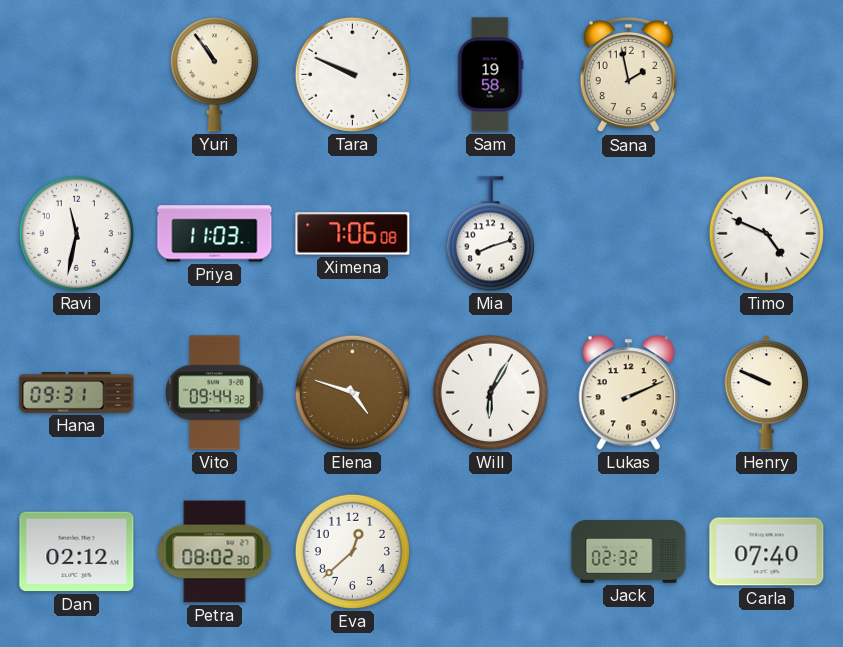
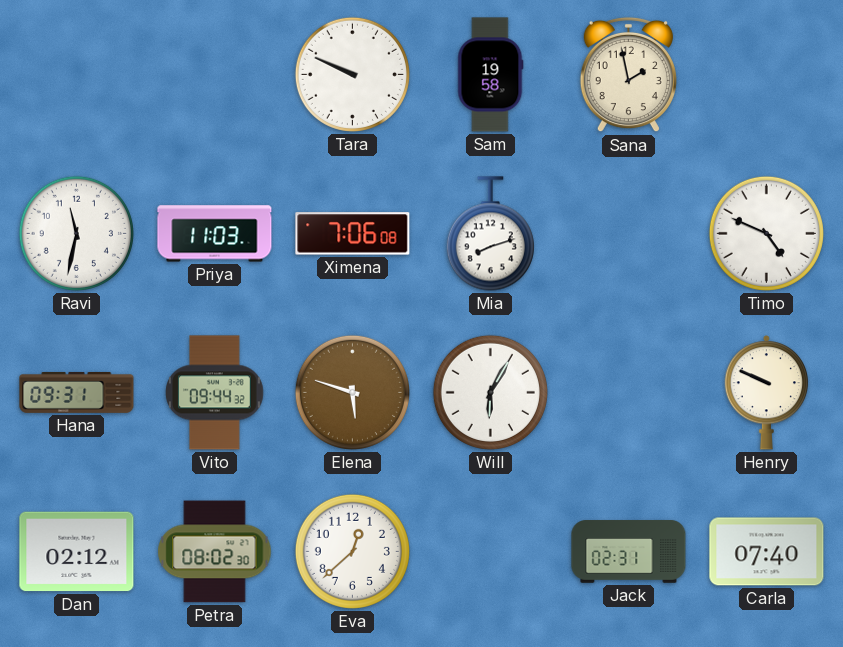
Yuri: 10:54 -> none (214, 75)
Elena: 4:48 -> 5:48 (352, 392)
Lukas: 2:11 -> none (628, 393)
Jack: 02:32 -> 02:31 (629, 552)
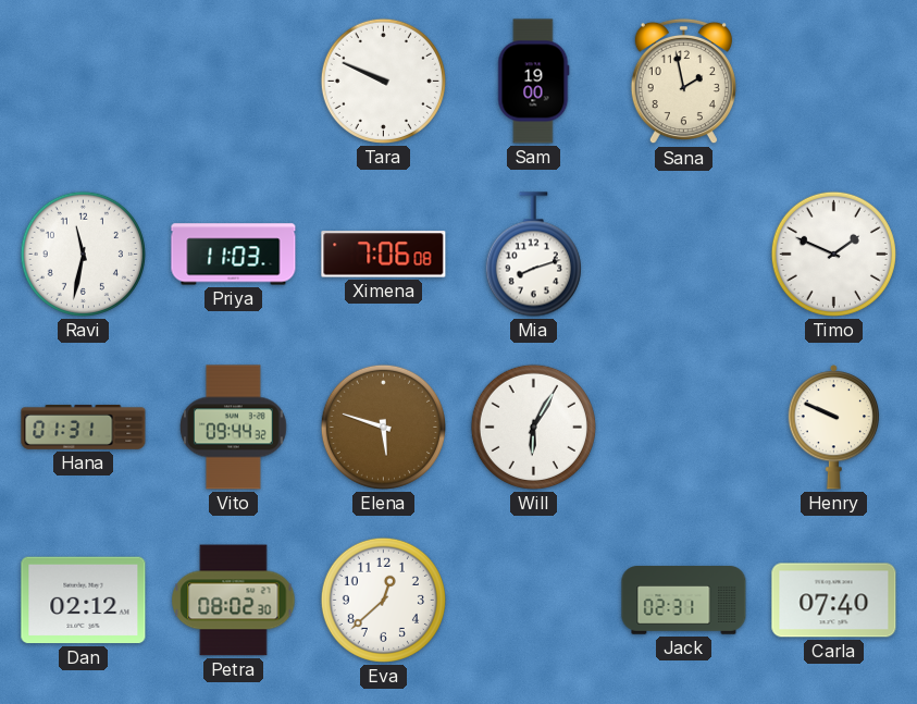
Sam: 19:58 -> 19:00 (534, 82)
Timo: 4:49 -> 1:49 (833, 254)
Hana: 09:31 -> 01:31 (84, 427)
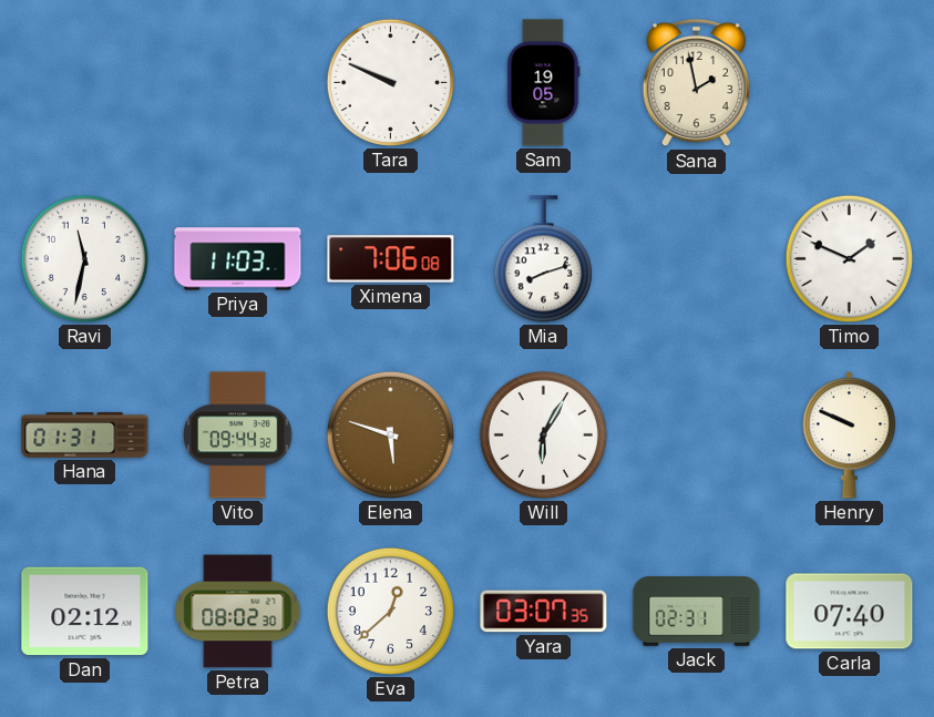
Sam: 19:00 -> 19:05 (544, 83)
Yara: none -> 03:07 (544, 612)
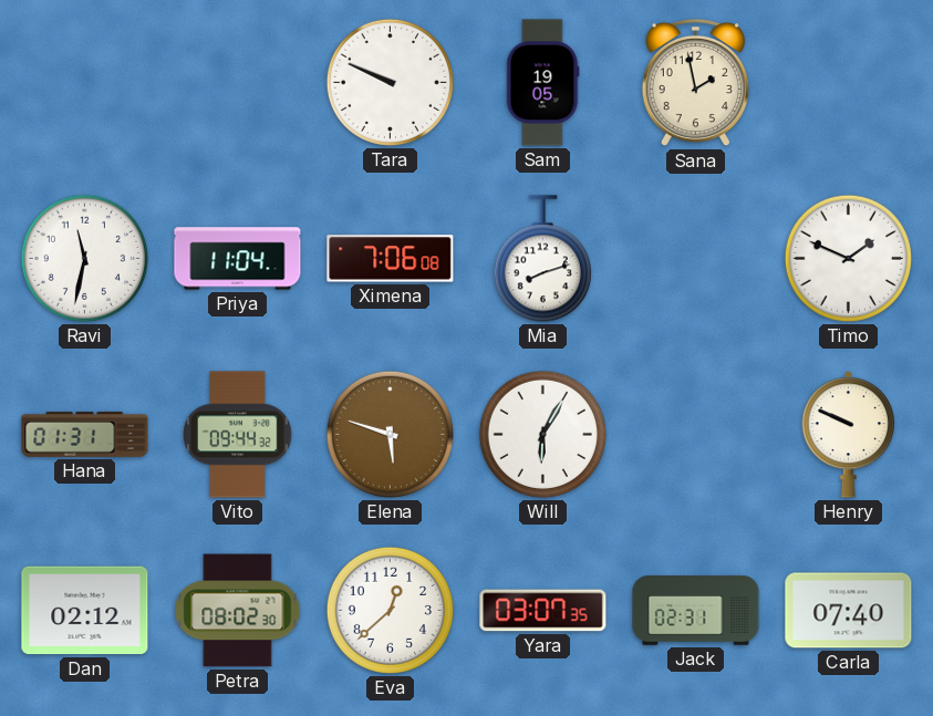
Priya: 11:03 -> 11:04 (238, 259)
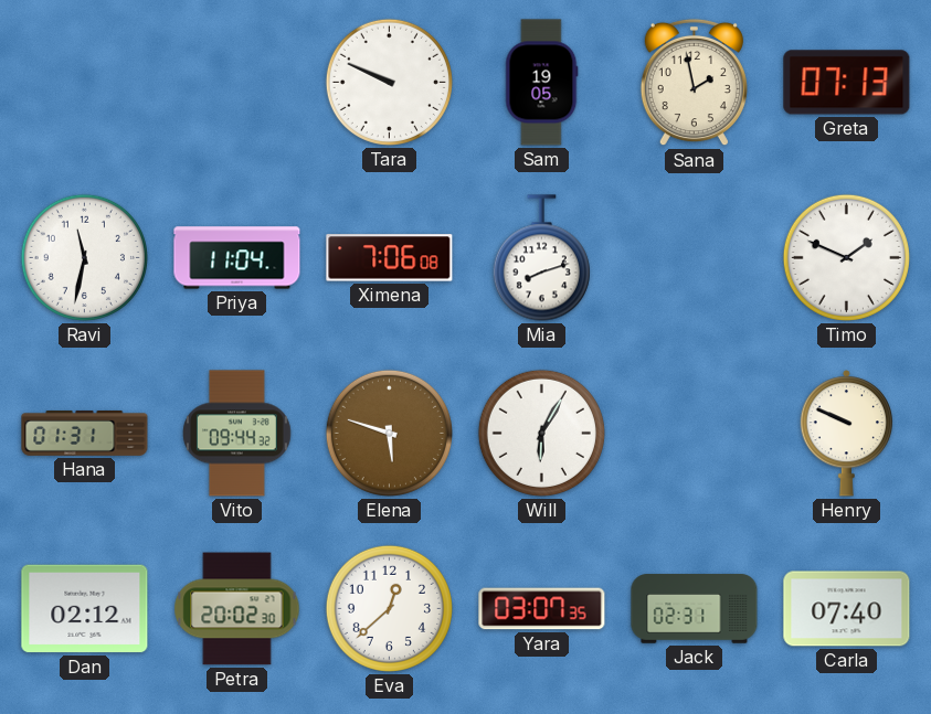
Greta: none -> 07:13 (847, 83)
Petra: 08:02 -> 20:02 (237, 609)
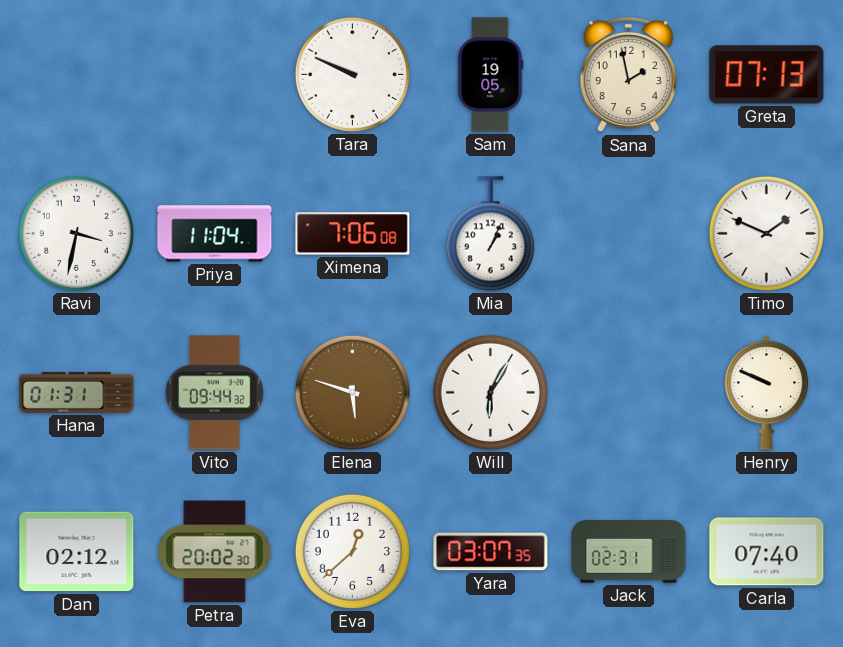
Ravi: 11:32 -> 3:32 (76, 233)
Mia: 8:12 -> 1:04 (490, 234)
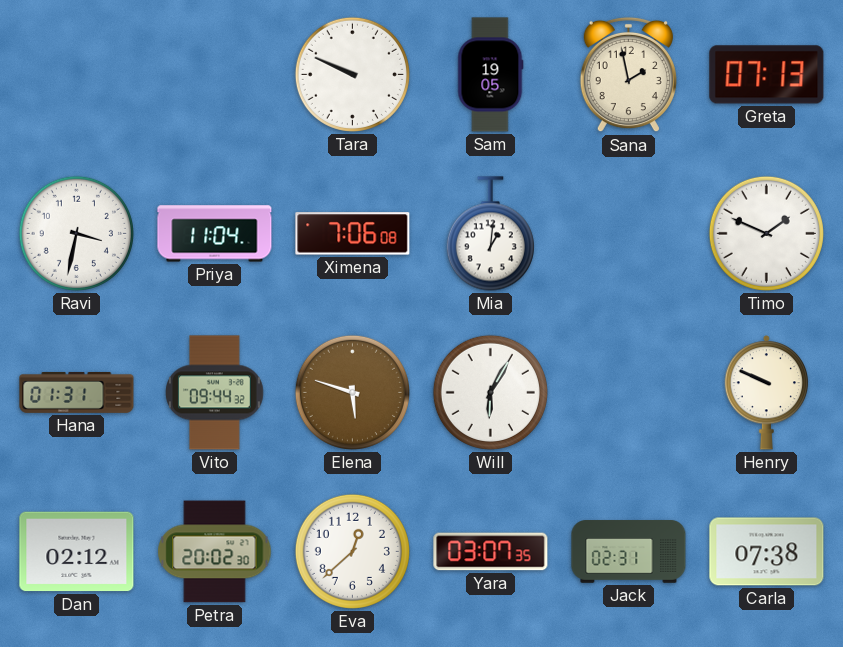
Mia: 1:04 -> 1:01 (490, 234)
Carla: 07:40 -> 07:38 (767, 552)
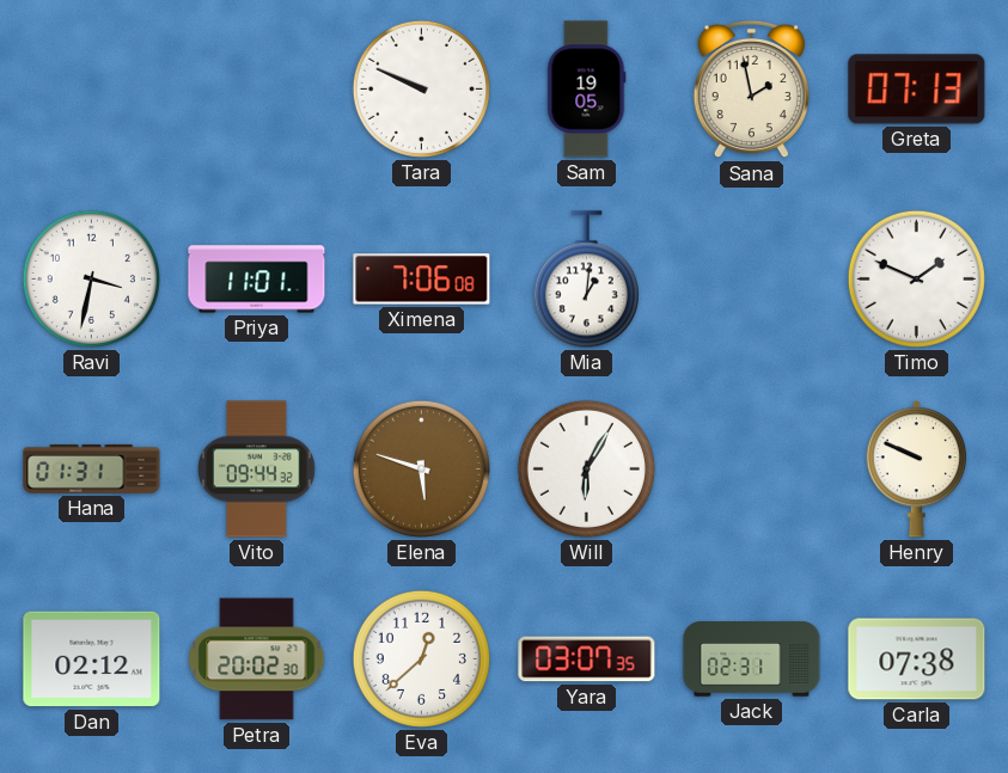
Priya: 11:04 -> 11:01 (257, 280)
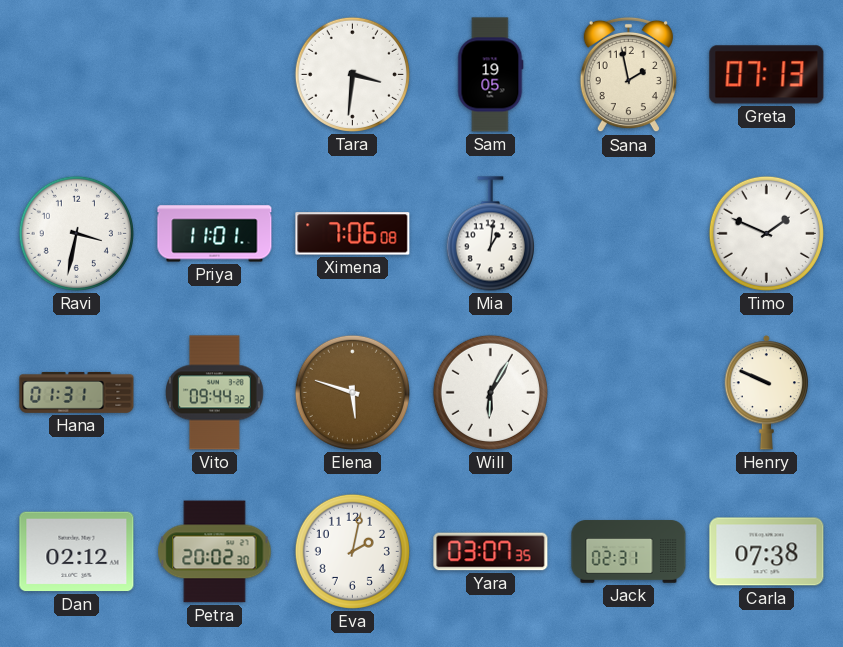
Tara: 9:49 -> 3:31 (352, 74)
Eva: 12:38 -> 2:02 (352, 551)
